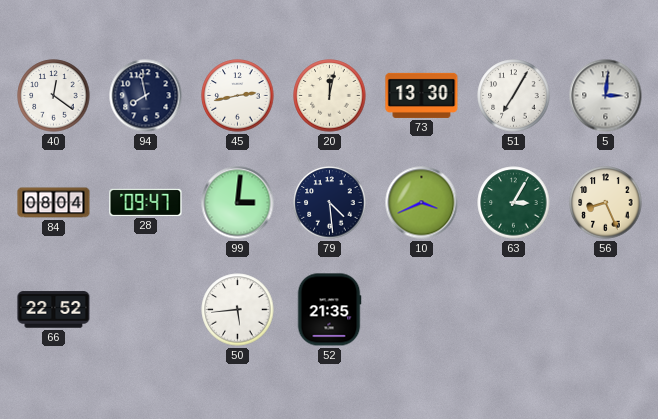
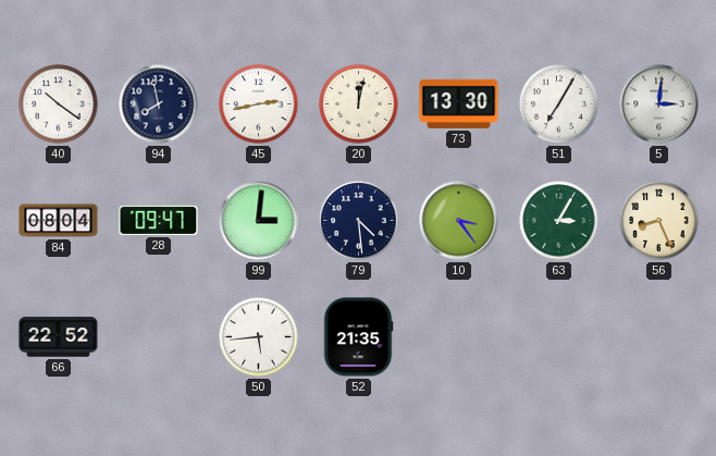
40: 12:21 -> 10:21 (59, 104)
10: 3:41 -> 3:24 (459, 221)
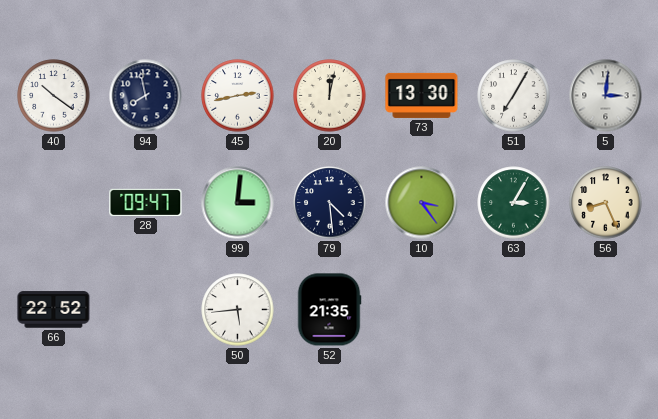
84: 08:04 -> none (59, 221)
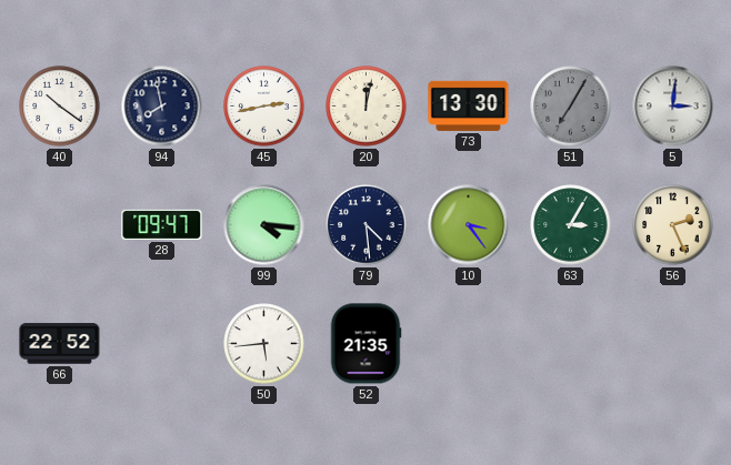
51 dial: white -> grey (571, 107)
99: 3:01 -> 4:16 (264, 225)
56: 8:26 -> 2:26 (673, 225)
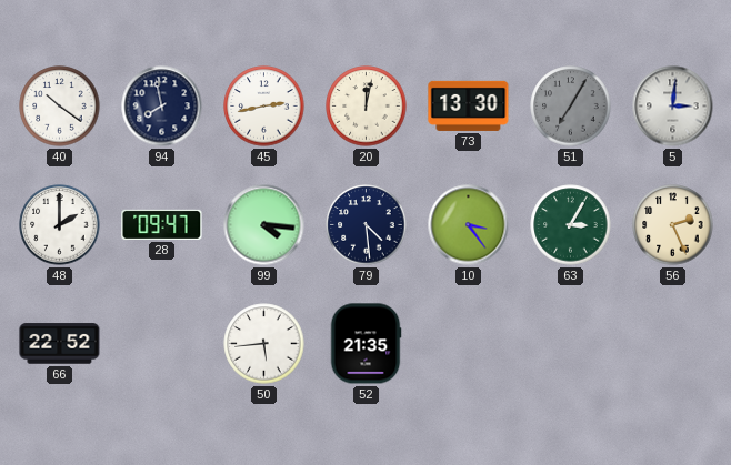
48: none -> 2:00 (60, 225)
